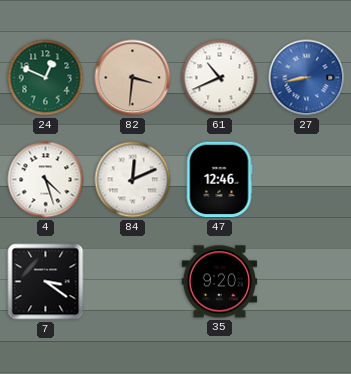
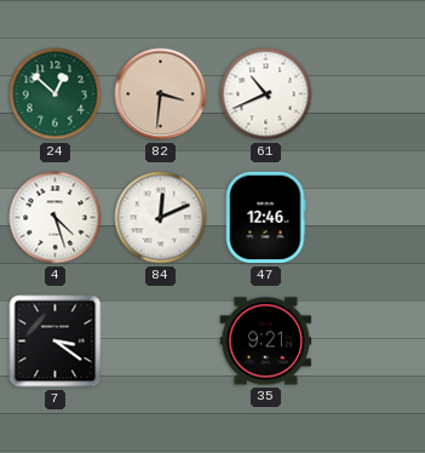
24: 12:49 -> 12:52 (56, 94)
27: 8:43 -> none (307, 78)
35: 9:20 -> 9:21 (266, 342)
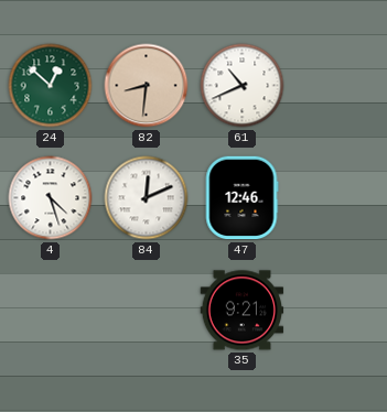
82: 3:31 -> 8:31 (147, 86)
7: 3:21 -> none (56, 342)
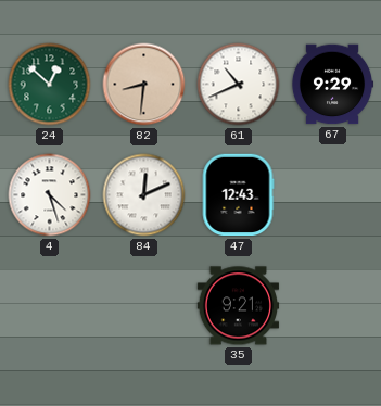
67: none -> 9:29 (332, 85)
47: 12:46 -> 12:43 (238, 195)
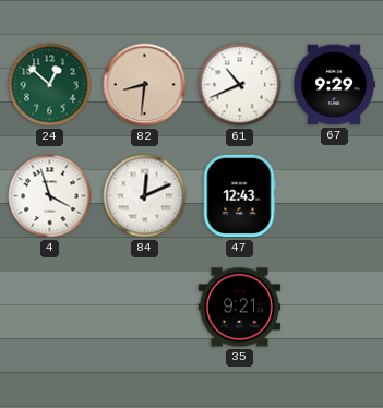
4: 4:27 -> 3:57 (50, 196)
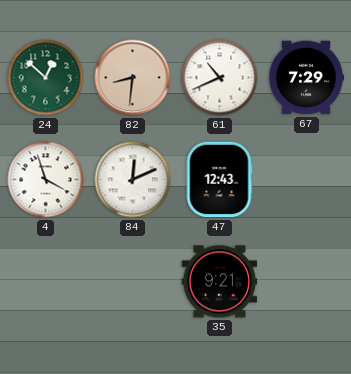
67: 9:29 -> 7:29 (306, 78)
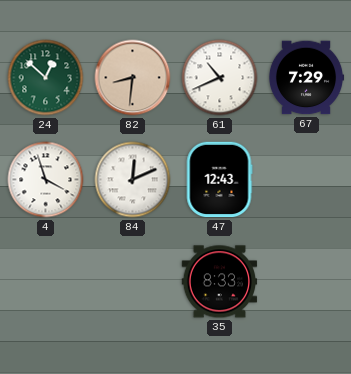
35: 9:21 -> 8:33 (220, 282)
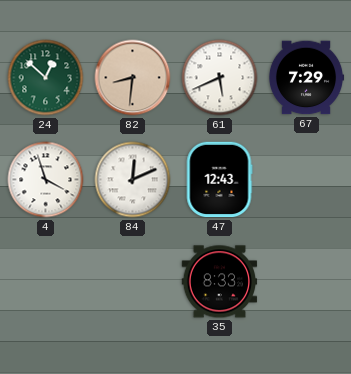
61: 10:41 -> 5:41 (220, 78)
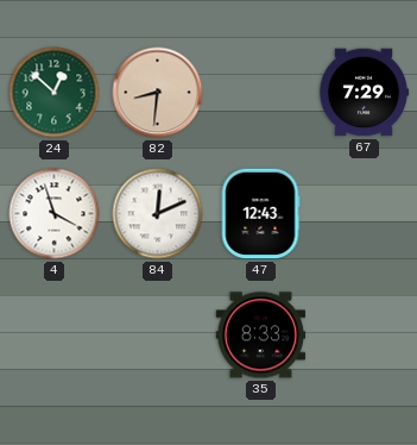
61: 5:41 -> none (220, 78)
